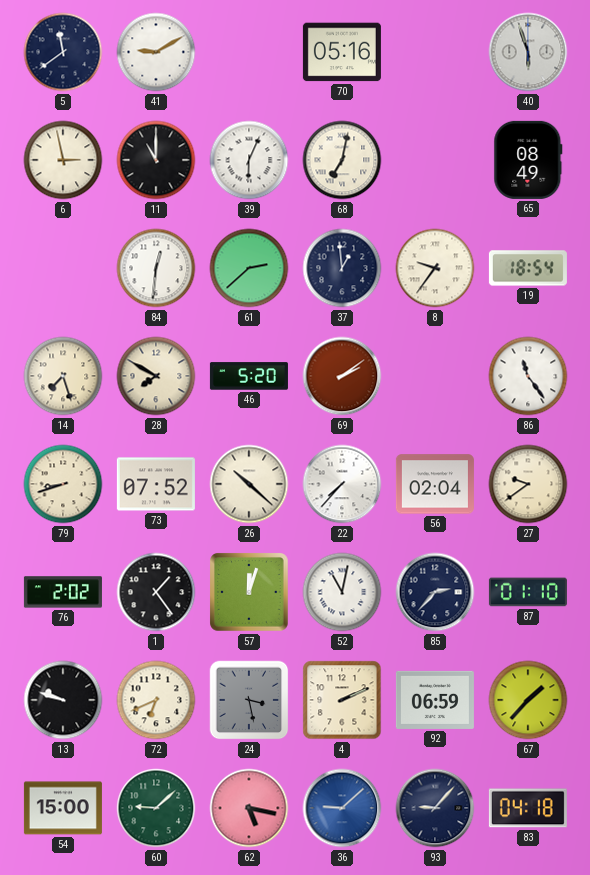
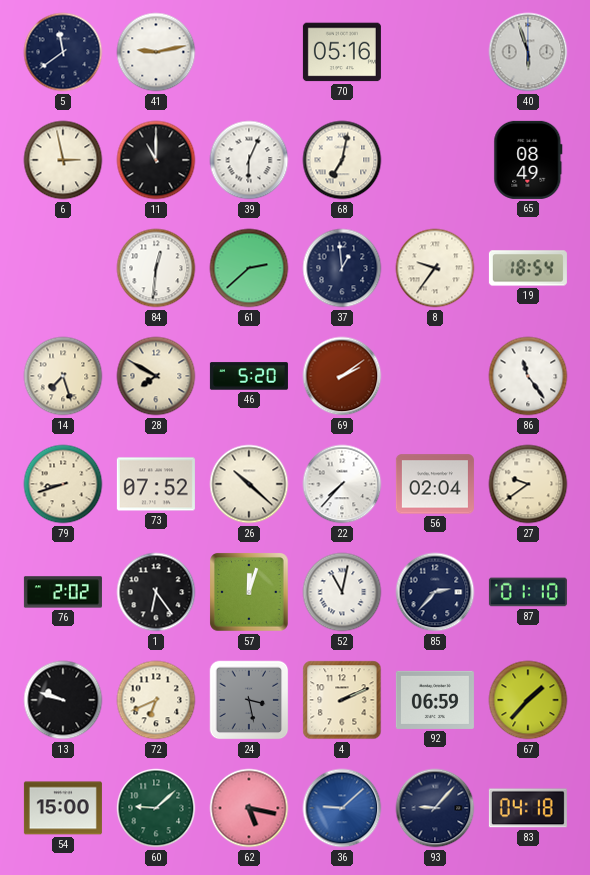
41: 9:10 -> 9:13 (156, 52)
1: 1:24 -> 6:24 (156, 592)
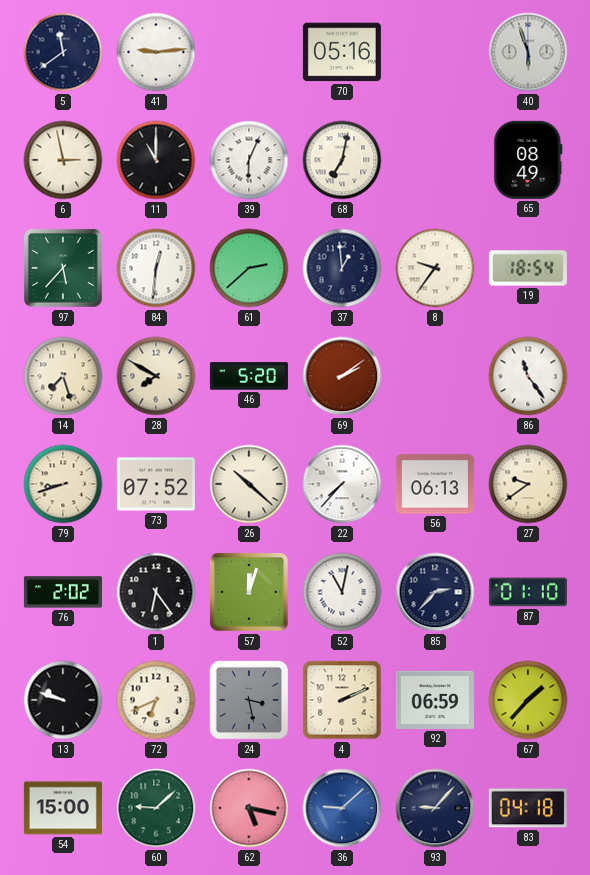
41: 9:13 -> 9:14 (156, 52)
97: none -> 5:37 (63, 268)
56: 02:04 -> 06:13 (435, 484)
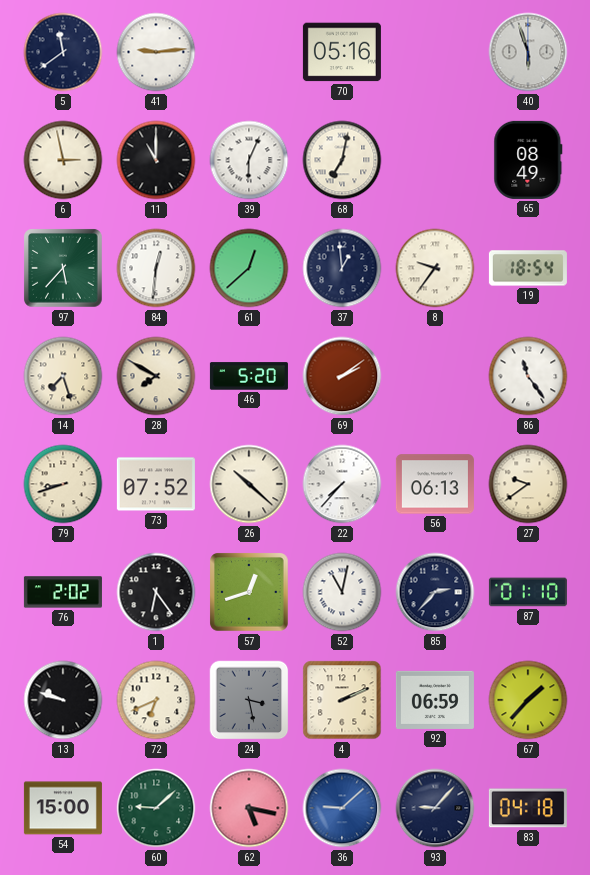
61: 2:38 -> 12:38 (249, 268)
57: 12:03 -> 12:42 (249, 592)
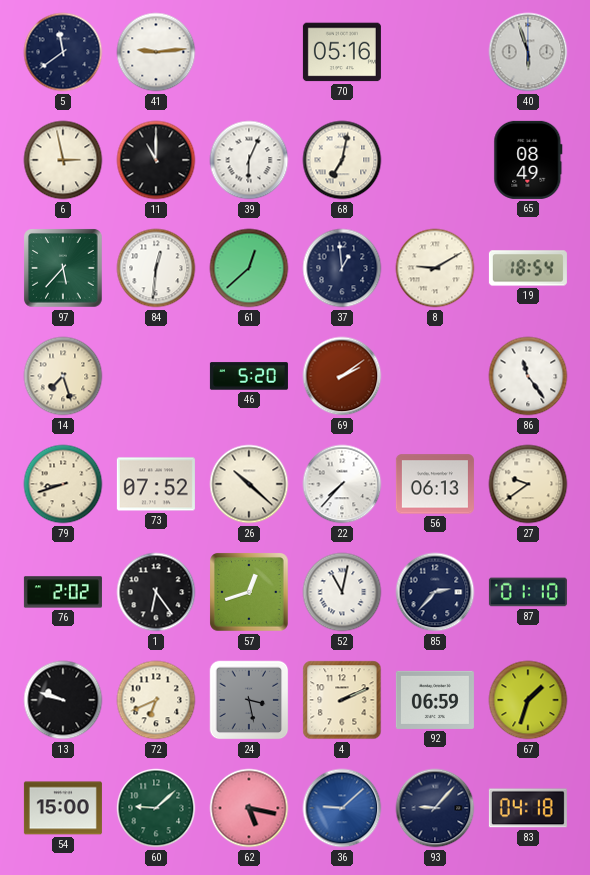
8: 9:36 -> 9:10 (435, 268)
28: 7:50 -> none (156, 376)
67: 1:37 -> 1:33 (528, 700)
